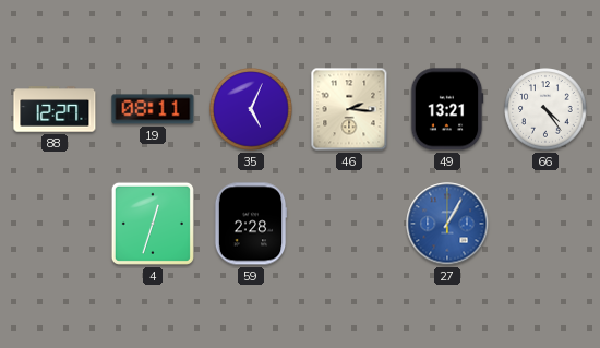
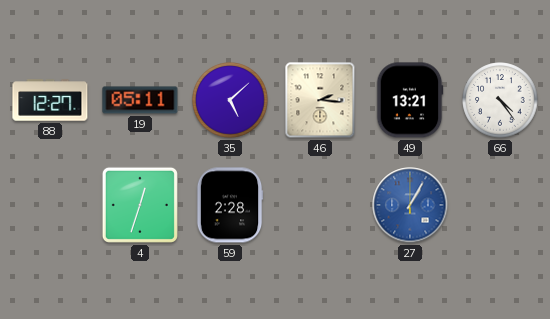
19: 08:11 -> 05:11 (140, 100)
35: 5:04 -> 5:08 (230, 100)
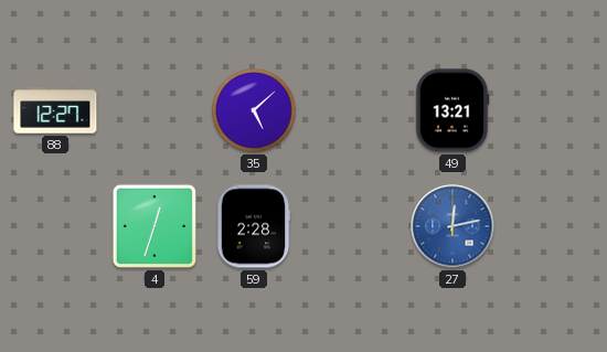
19: 05:11 -> none (140, 100)
46: 2:16 -> none (320, 100)
66: 4:24 -> none (500, 100)
27: 1:05 -> 12:13 (452, 226)
